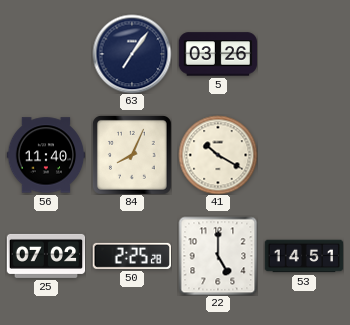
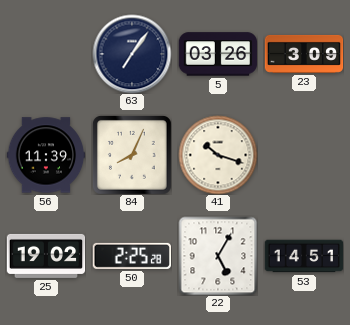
23: none -> 3:09 (304, 54)
56: 11:40 -> 11:39 (46, 155)
41: 10:20 -> 10:18 (218, 155)
25: 07:02 -> 19:02 (46, 256)
22: 5:00 -> 5:05 (218, 256)
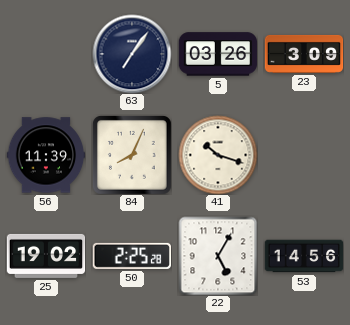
53: 14:51 -> 14:56 (304, 256)
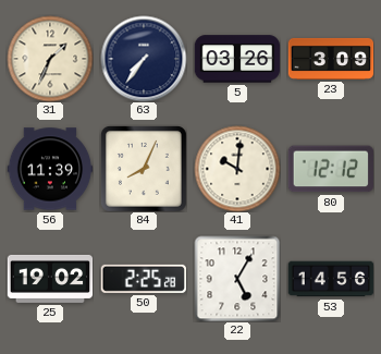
31: none -> 1:34 (50, 59)
63: 7:06 -> 7:36 (144, 59)
41: 10:18 -> 10:01 (237, 169)
80: none -> 12:12 (330, 169)
